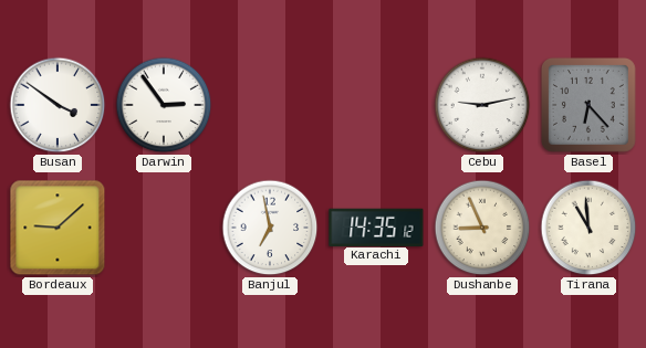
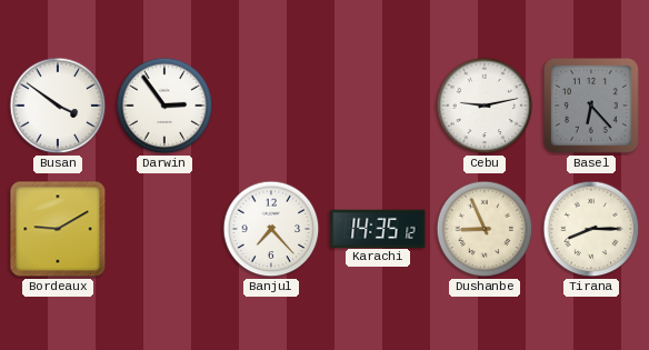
Bordeaux: 9:08 -> 9:10 (58, 229)
Banjul: 6:58 -> 7:23 (271, 229)
Tirana: 10:59 -> 8:15 (591, 229)
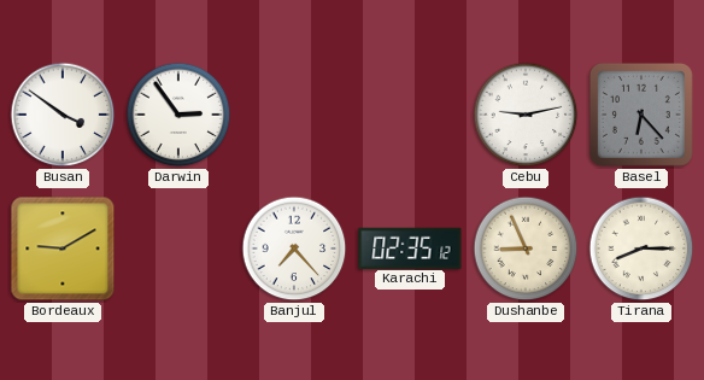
Karachi: 14:35 -> 02:35 (410, 247)
